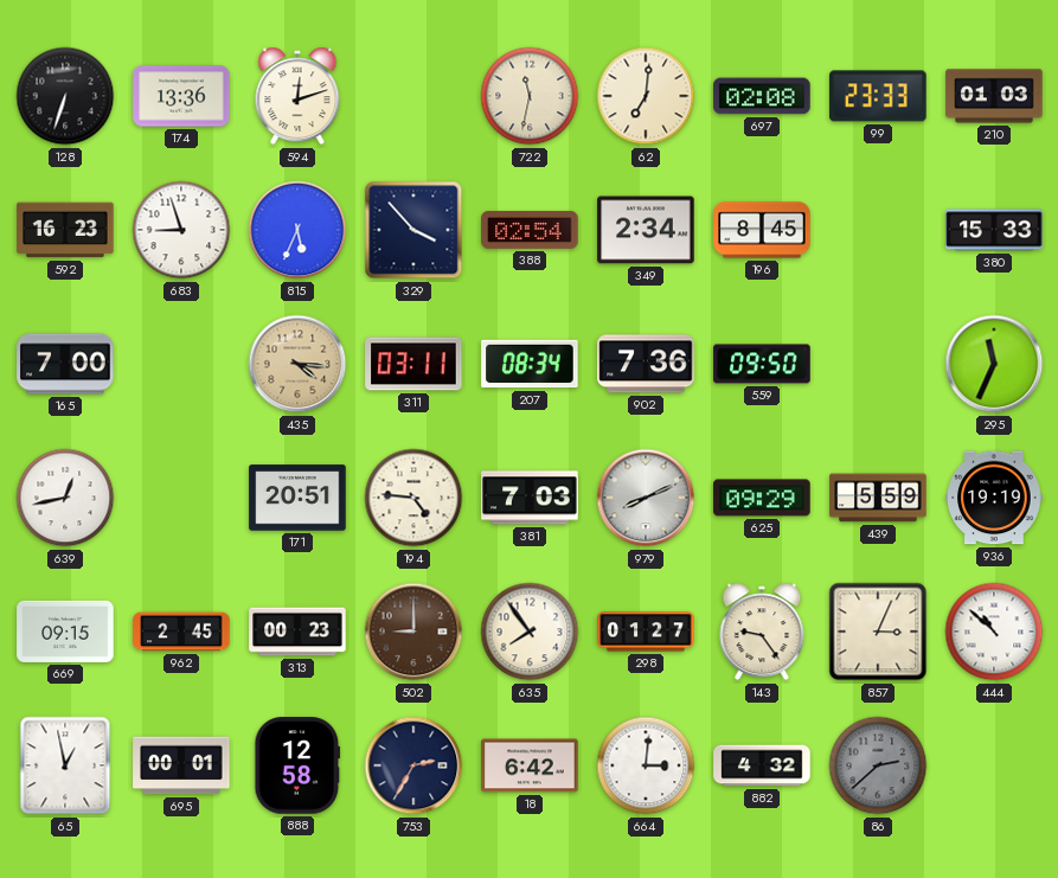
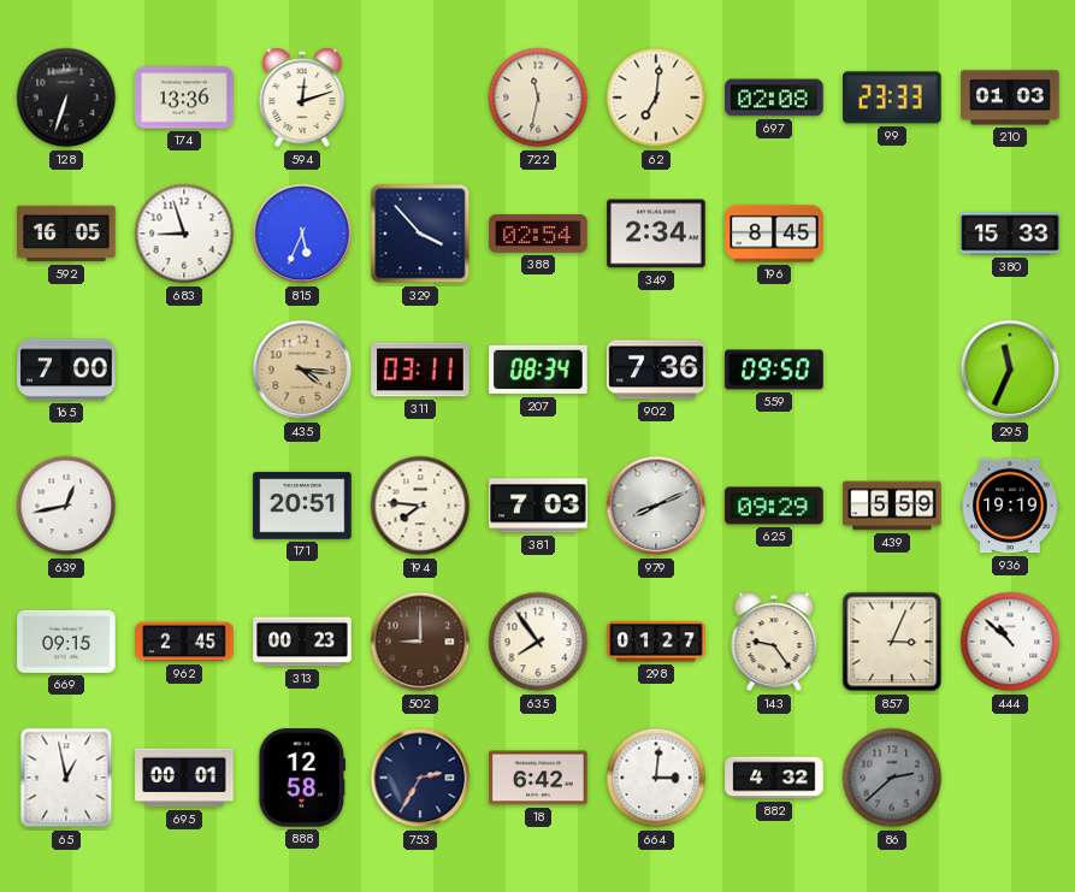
592: 16:23 -> 16:05 (66, 234)
194: 4:46 -> 7:46 (420, 506)
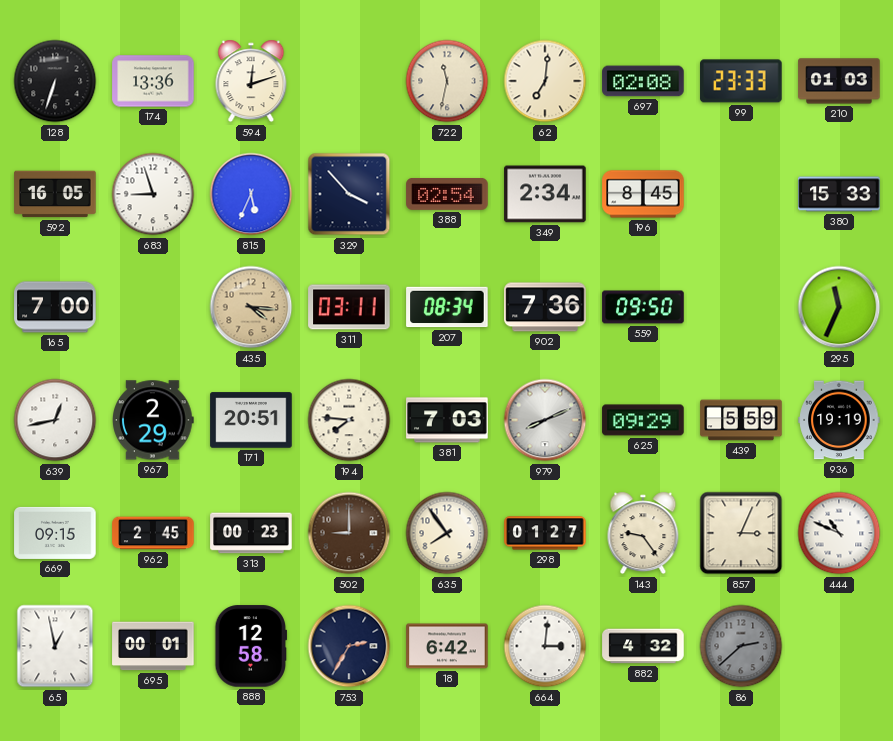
967: none -> 2:29 (154, 420)
444: 10:52 -> 10:49 (839, 533)
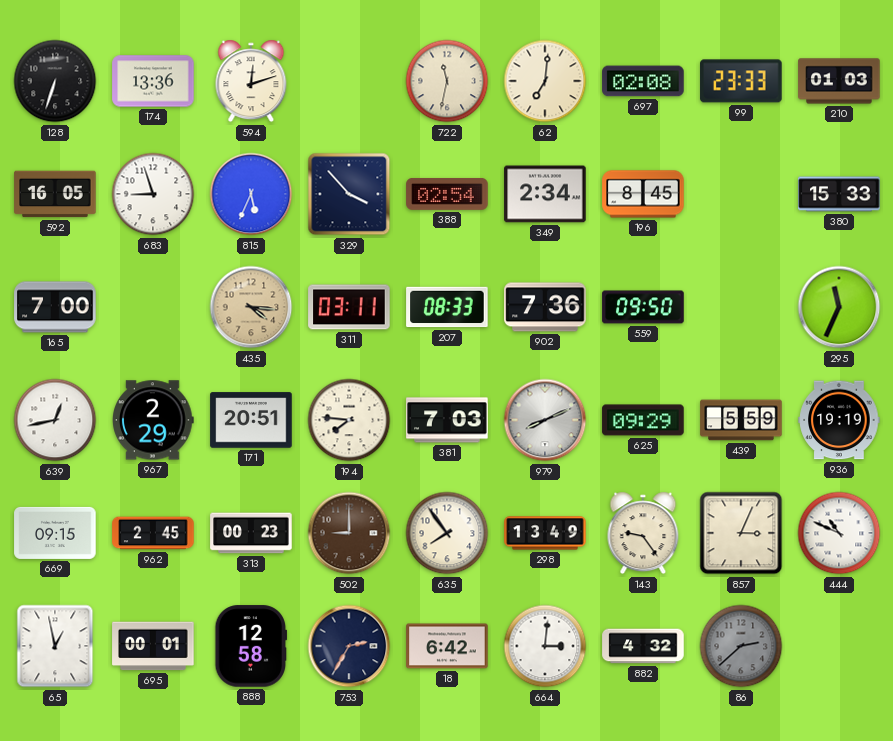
207: 08:34 -> 08:33 (447, 307)
298: 01:27 -> 13:49 (545, 533)
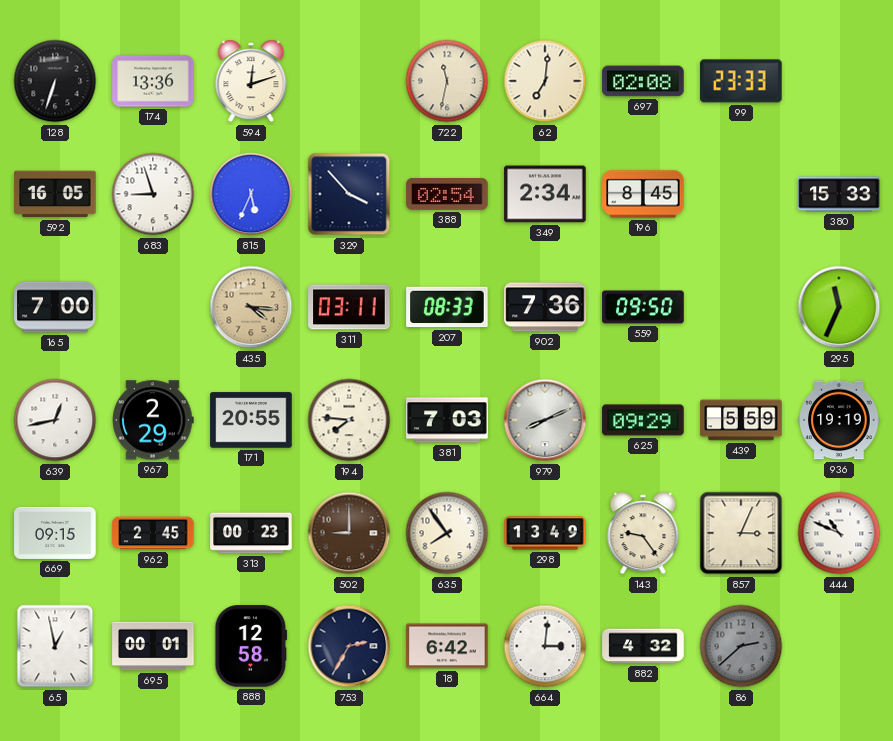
210: 01:03 -> none (839, 81)
171: 20:51 -> 20:55 (251, 420)
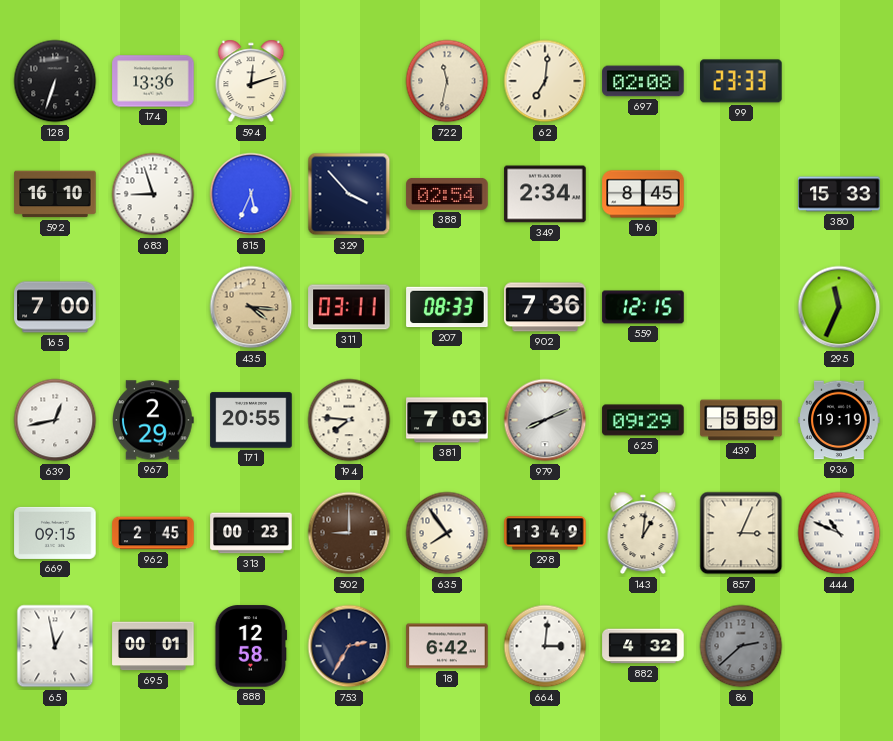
592: 16:05 -> 16:10 (55, 194)
559: 09:50 -> 12:15 (643, 307)
143: 9:24 -> 1:01 (643, 533)
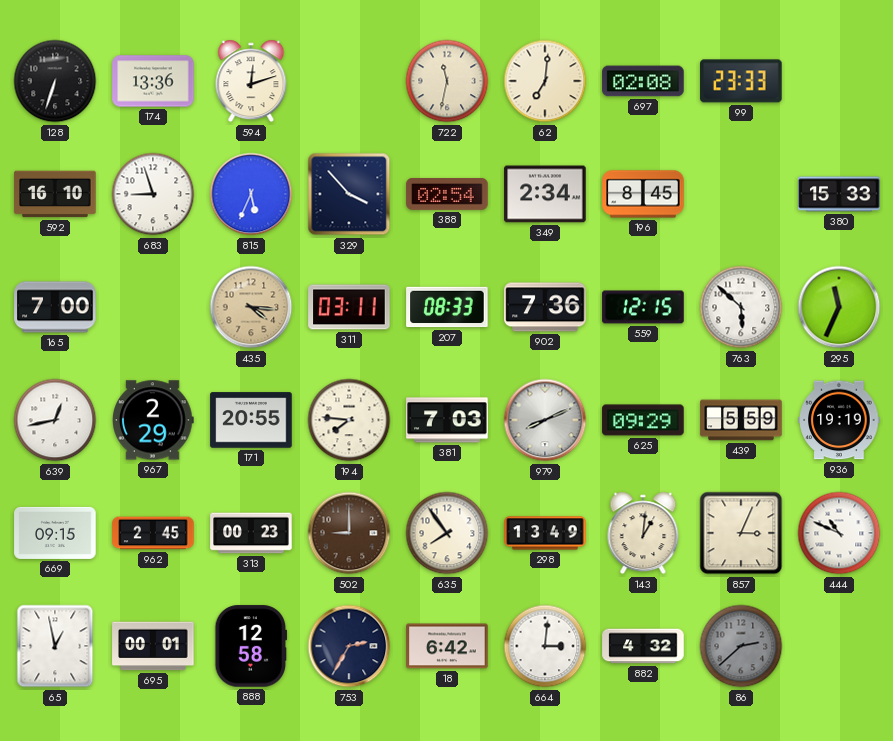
763: none -> 5:52 (741, 307)
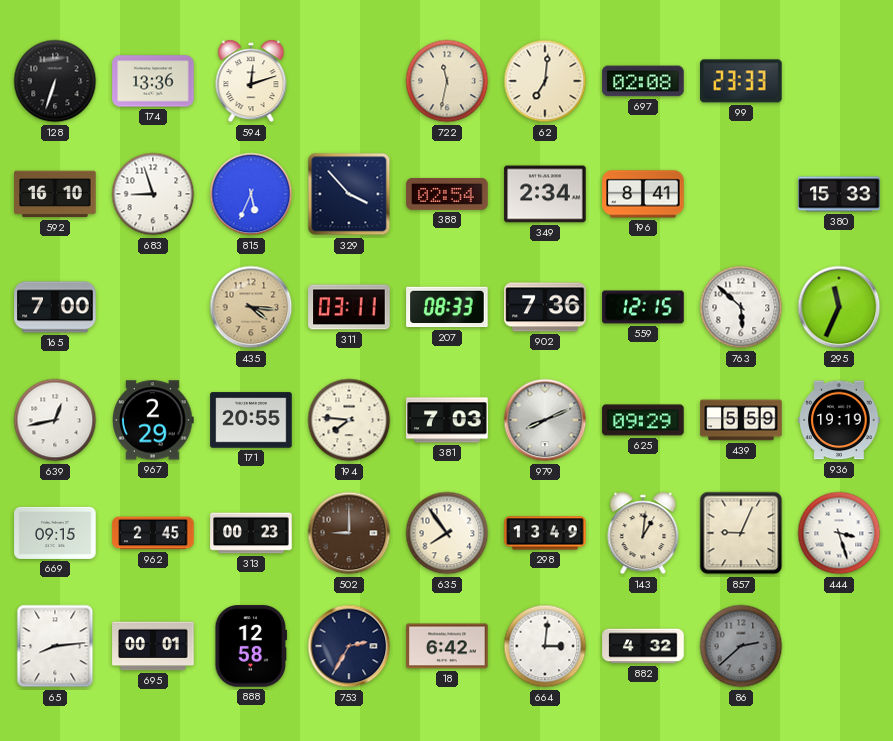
196: 8:45 -> 8:41 (643, 194)
857: 3:04 -> 9:04 (741, 533)
444: 10:49 -> 3:27 (839, 533)
65: 12:58 -> 8:14 (55, 646)
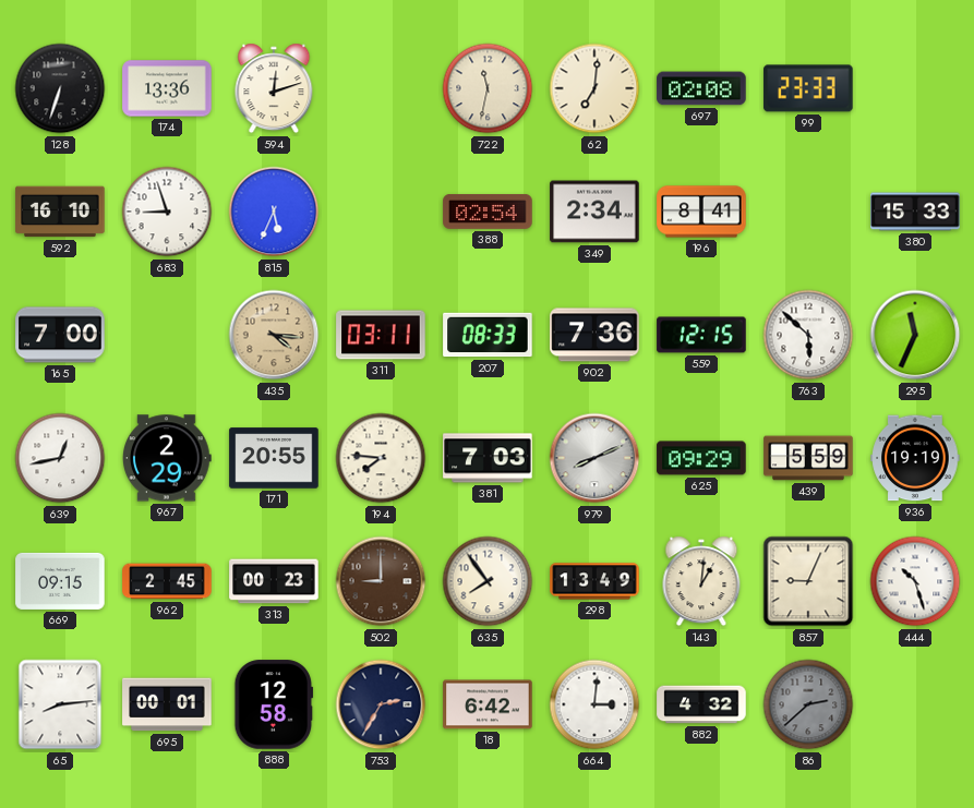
329: 3:53 -> none (349, 194)
444: 3:27 -> 10:27 (915, 581)
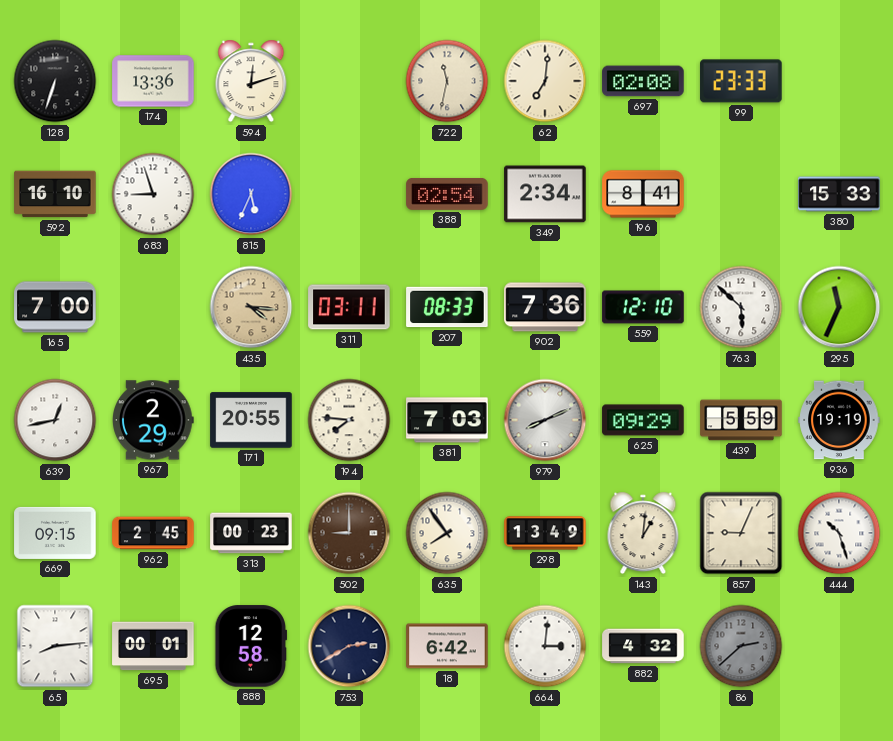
559: 12:15 -> 12:10 (643, 307)
753: 2:35 -> 2:40 (349, 646)
